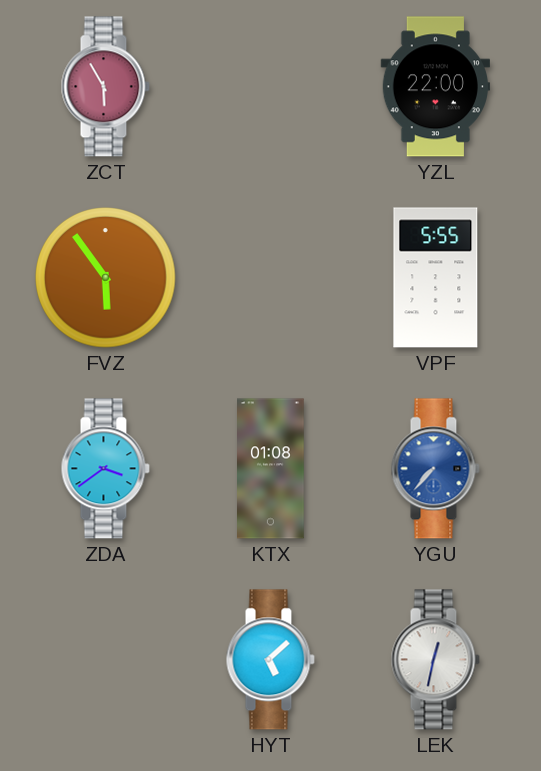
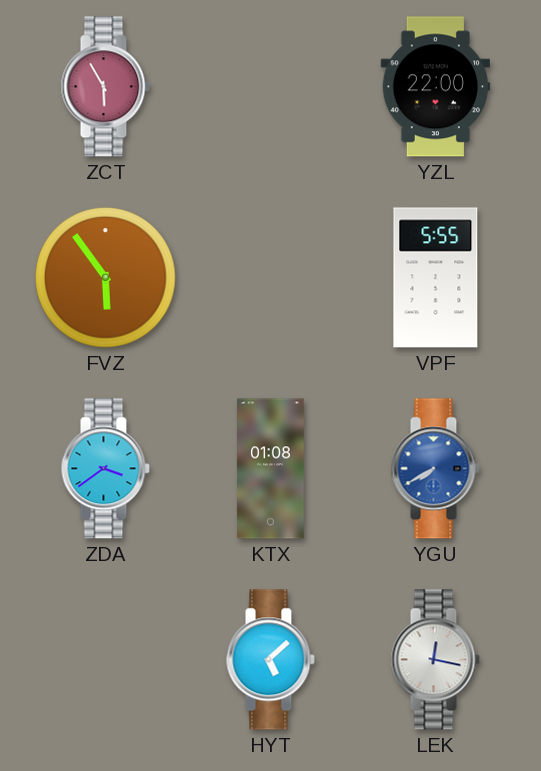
YGU: 7:37 -> 7:40 (435, 469)
LEK: 12:32 -> 12:17 (435, 660)
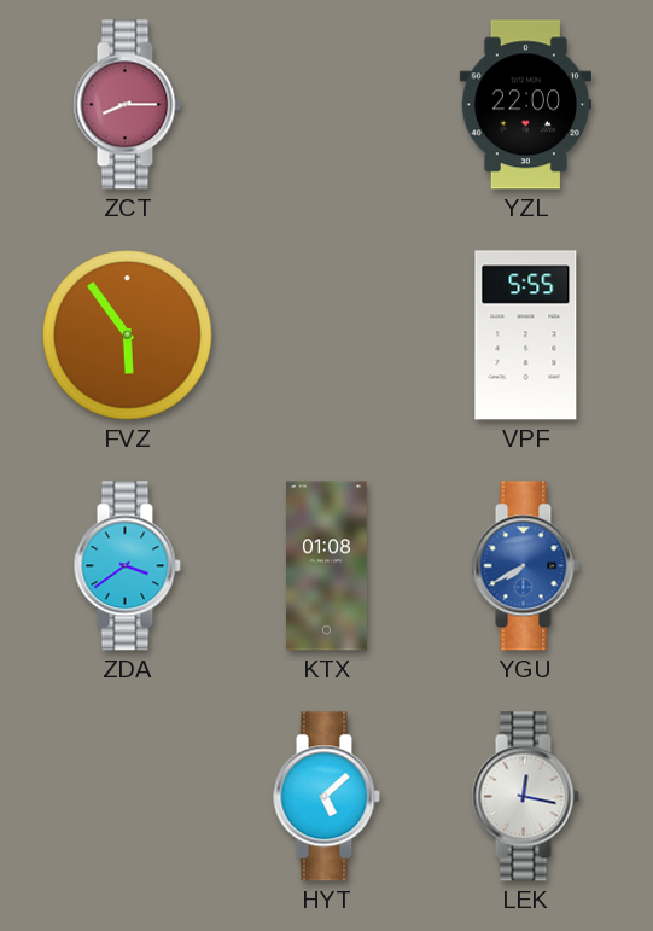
ZCT: 5:55 -> 8:15 (127, 105)
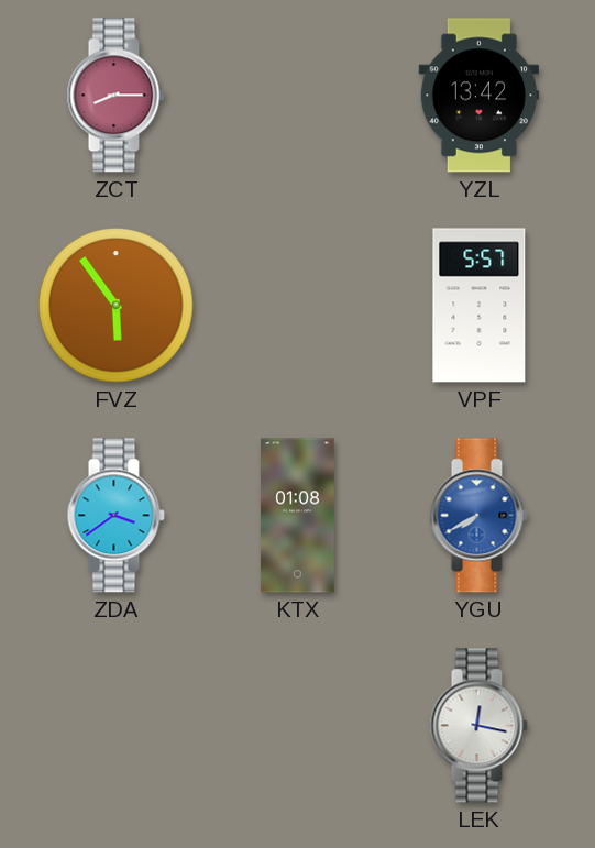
YZL: 22:00 -> 13:42 (478, 96)
VPF: 5:55 -> 5:57 (480, 306)
HYT: 5:08 -> none (326, 797)
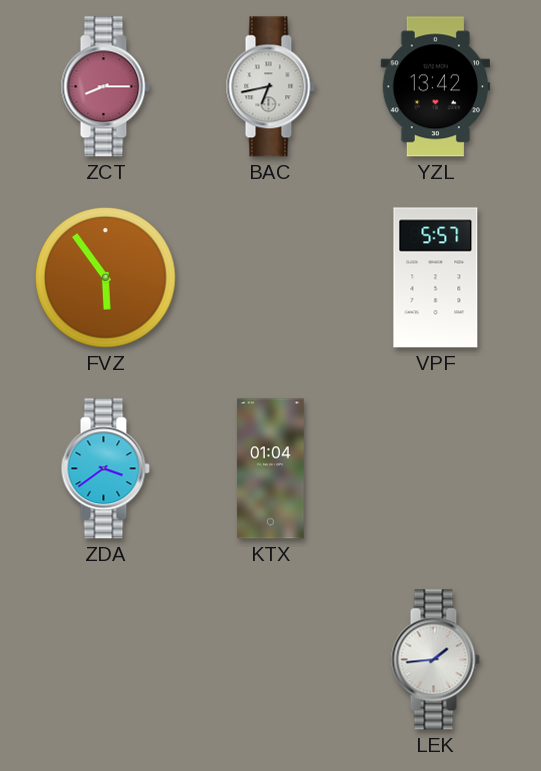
BAC: none -> 6:43 (270, 87)
KTX: 01:08 -> 01:04 (271, 469)
YGU: 7:40 -> none (478, 516)
LEK: 12:17 -> 1:44 (435, 660)
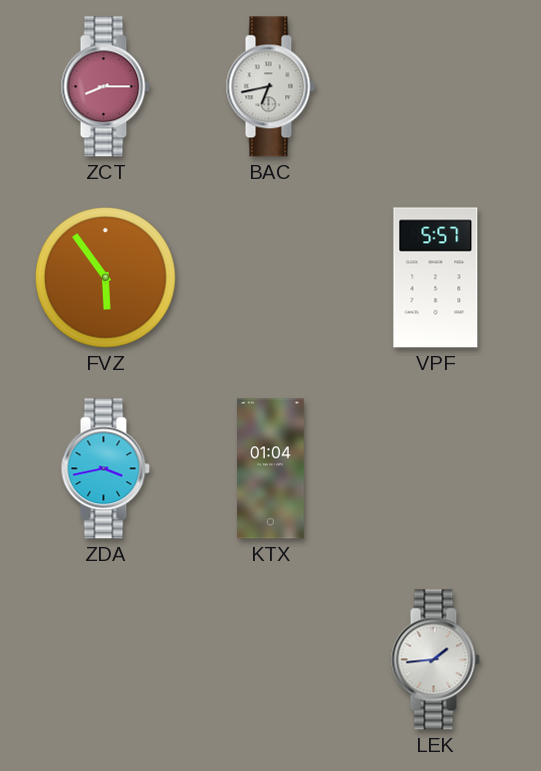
YZL: 13:42 -> none (435, 87)
ZDA: 3:39 -> 3:43 (105, 469)
